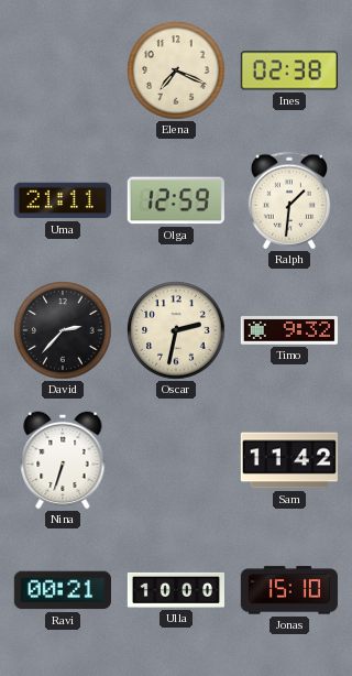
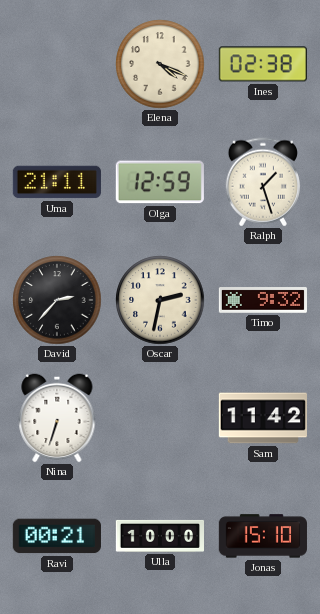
Elena: 7:19 -> 4:19 (160, 64)
Ralph: 1:31 -> 1:27 (263, 182)
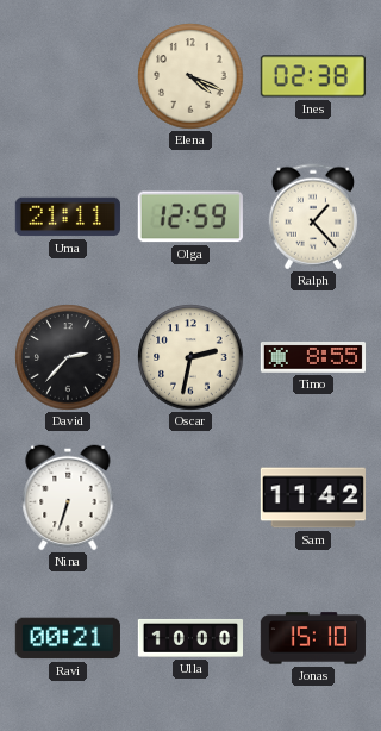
Ralph: 1:27 -> 1:23 (313, 217)
Timo: 9:32 -> 8:55 (312, 357)
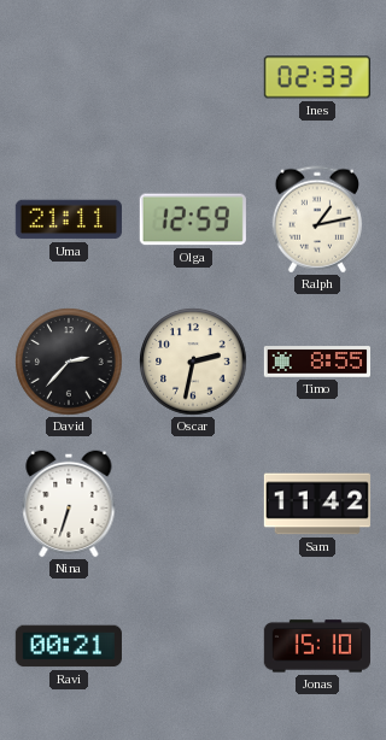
Elena: 4:19 -> none (190, 76)
Ines: 02:38 -> 02:33 (317, 77)
Ralph: 1:23 -> 1:13 (317, 219)
Ulla: 10:00 -> none (189, 638)
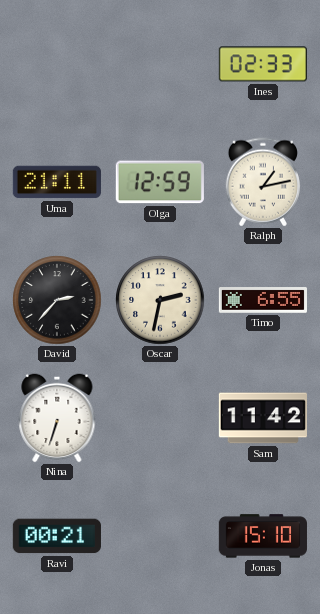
Timo: 8:55 -> 6:55 (262, 300)
